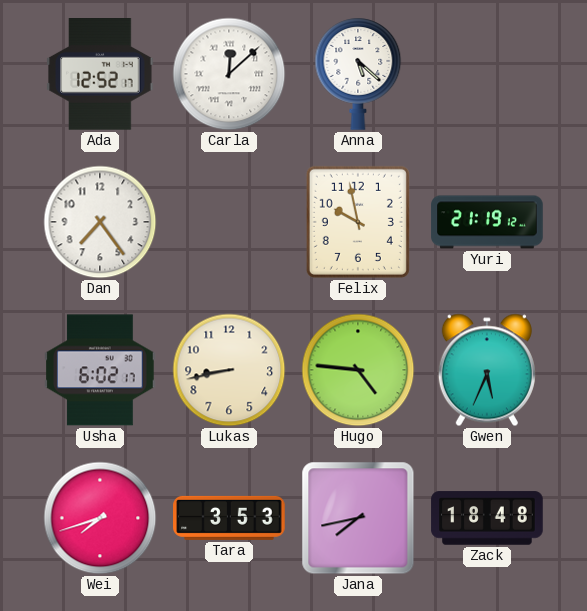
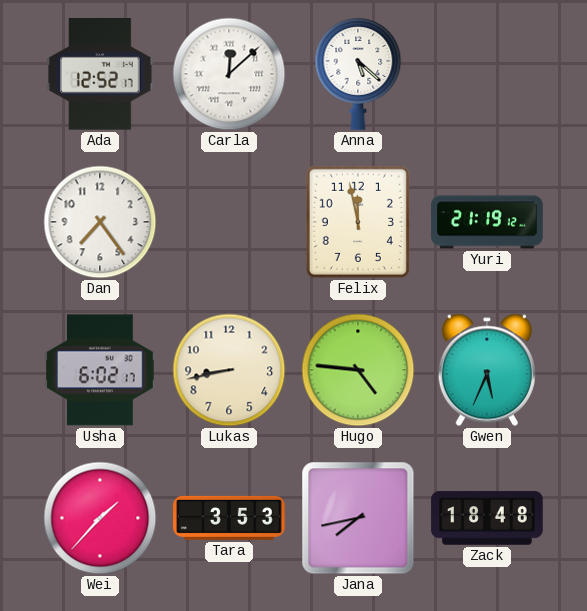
Felix: 9:58 -> 11:58 (358, 222)
Wei: 7:42 -> 1:37 (100, 518)
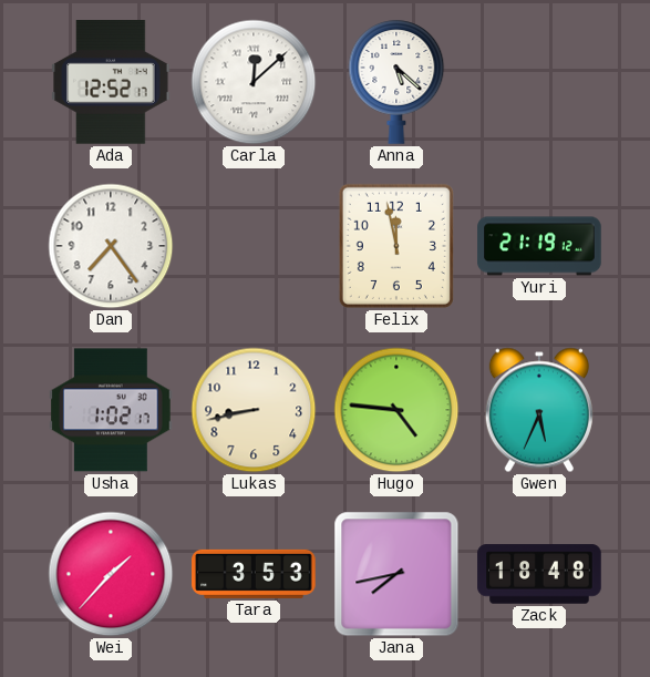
Usha: 6:02 -> 1:02 (111, 410)
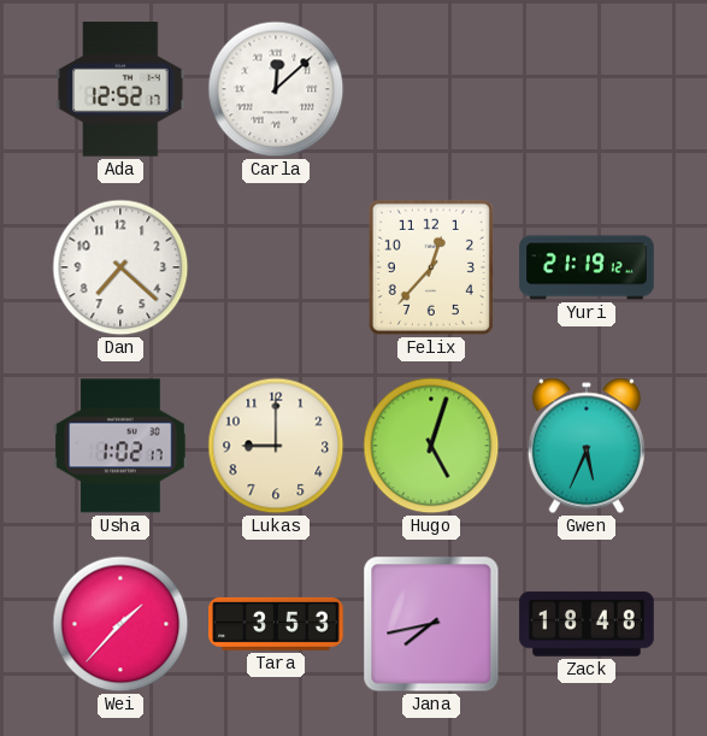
Anna: 5:22 -> none (396, 82)
Dan: 7:24 -> 7:22 (120, 267)
Felix: 11:58 -> 12:37 (431, 267)
Lukas: 8:43 -> 9:00 (276, 446)
Hugo: 4:46 -> 5:03 (431, 446)
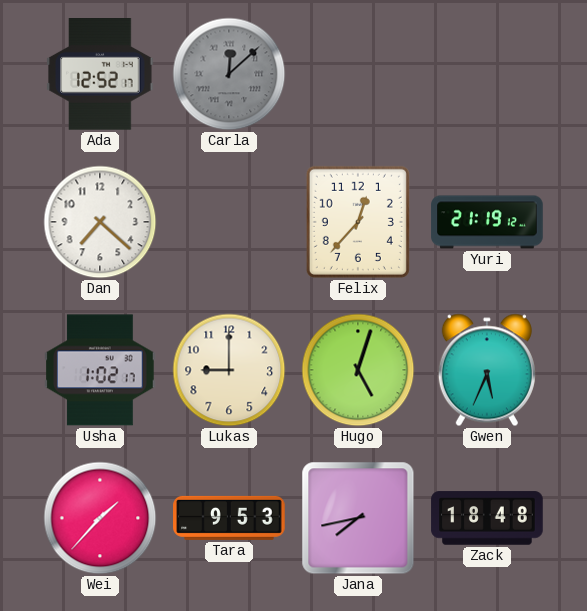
Carla dial: white -> grey (229, 74)
Tara: 3:53 -> 9:53 (229, 518)
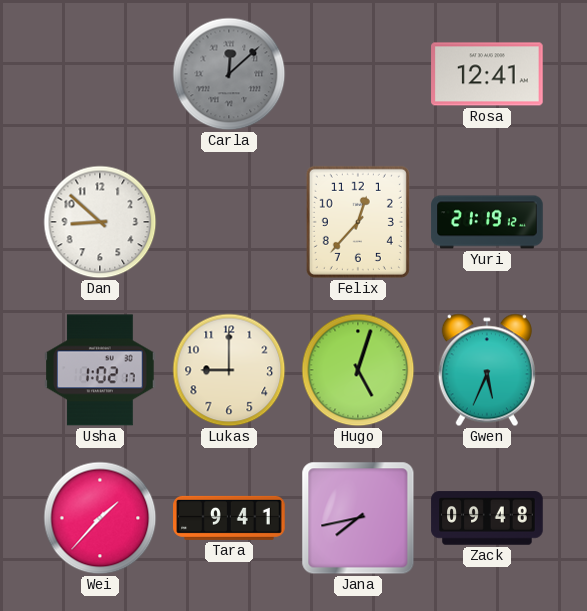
Ada: 12:52 -> none (100, 75)
Rosa: none -> 12:41 (487, 74)
Dan: 7:22 -> 8:52 (100, 222)
Tara: 9:53 -> 9:41 (229, 518)
Zack: 18:48 -> 09:48 (487, 518)
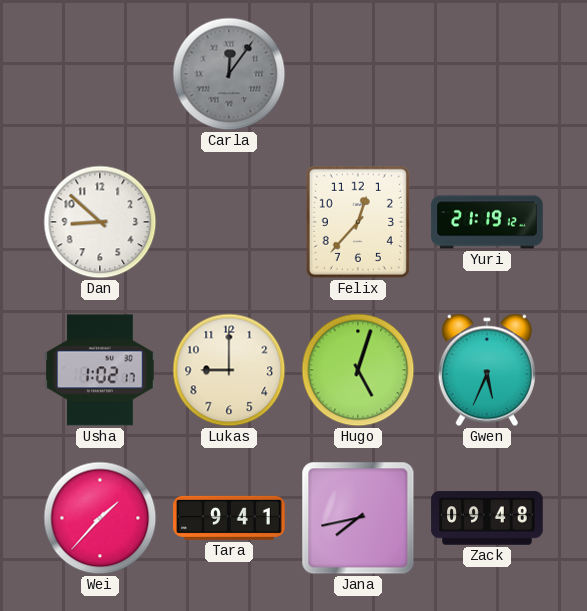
Carla: 12:08 -> 12:06 (229, 74)
Rosa: 12:41 -> none (487, 74)
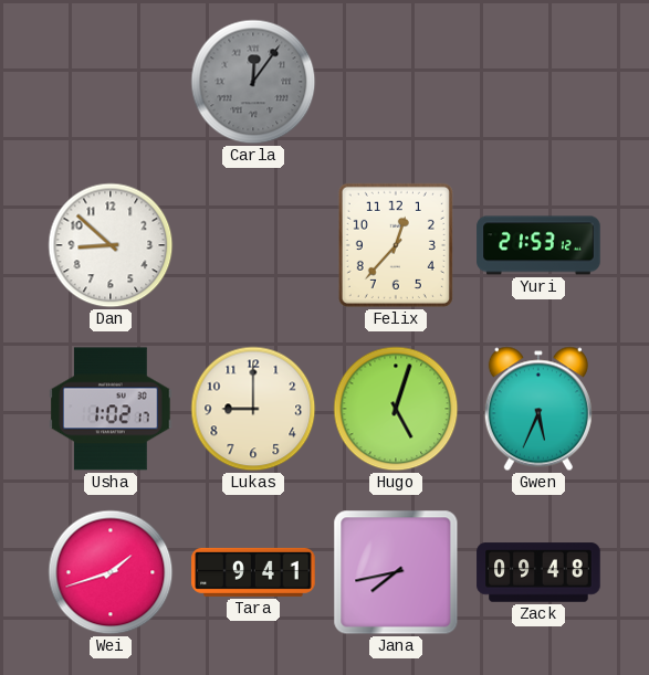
Yuri: 21:19 -> 21:53 (538, 245)
Wei: 1:37 -> 1:42 (111, 572)
